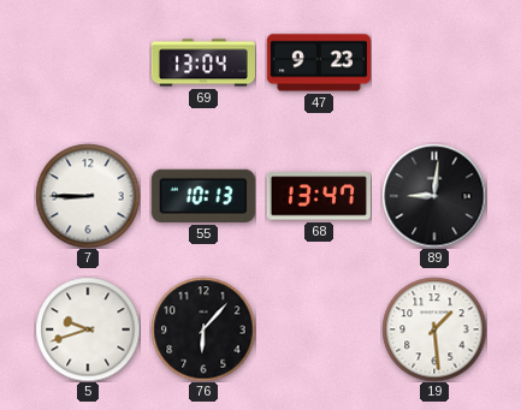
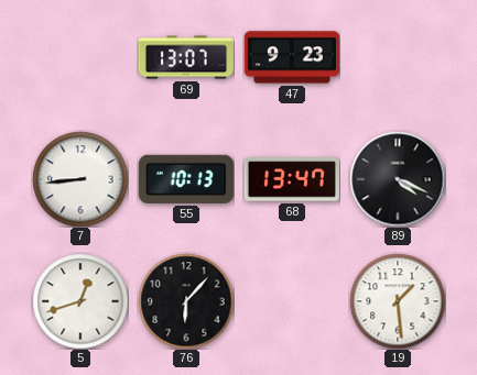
69: 13:04 -> 13:07 (186, 57)
7: 8:45 -> 8:44 (80, 179)
89: 9:01 -> 4:19 (398, 179)
5: 9:42 -> 12:42 (80, 301)
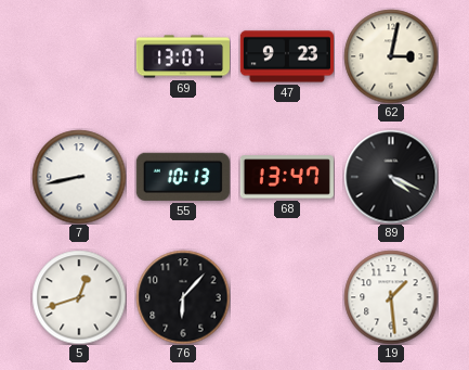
62: none -> 3:02 (391, 56)
7: 8:44 -> 8:43 (79, 177)
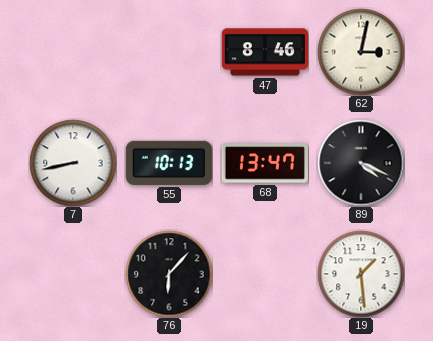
69: 13:07 -> none (183, 56)
47: 9:23 -> 8:46 (265, 52)
5: 12:42 -> none (79, 297)
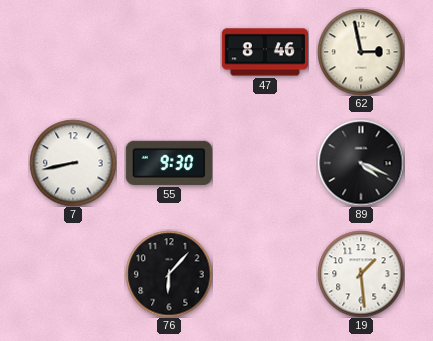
62: 3:02 -> 2:58 (361, 52)
55: 10:13 -> 9:30 (169, 163)
68: 13:47 -> none (265, 163)
